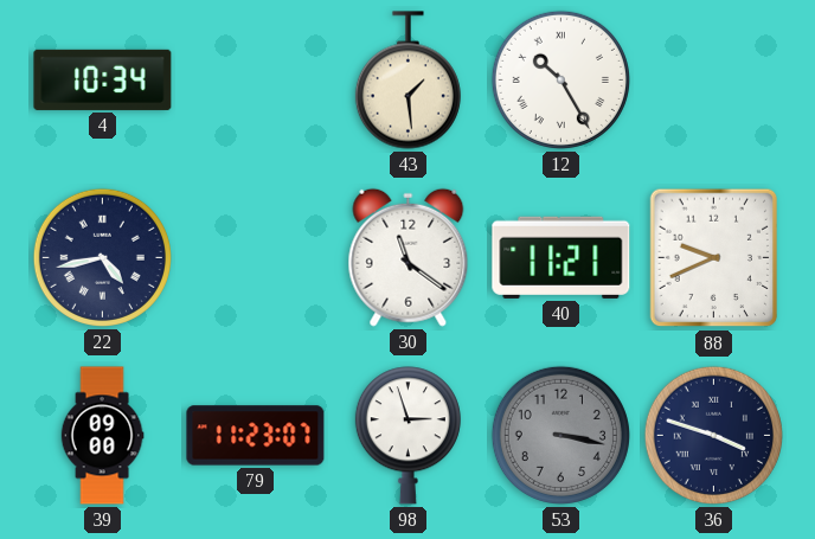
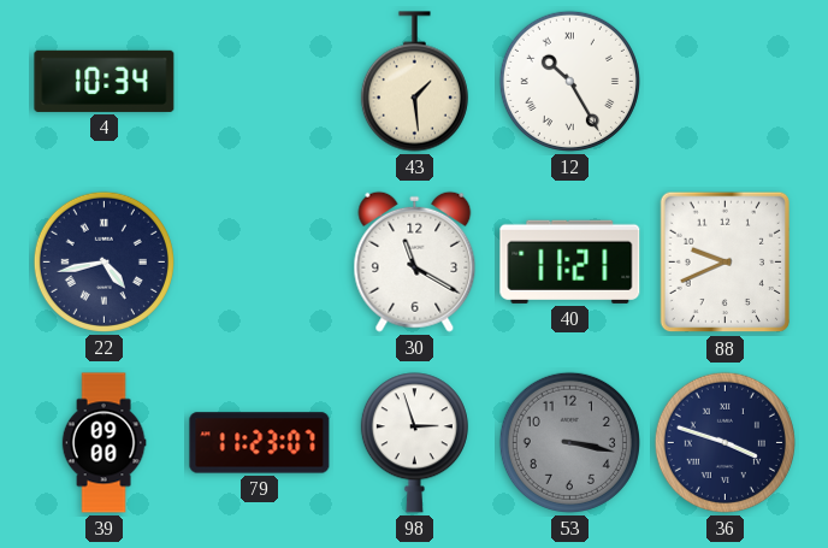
30: 11:21 -> 11:20 (415, 261)
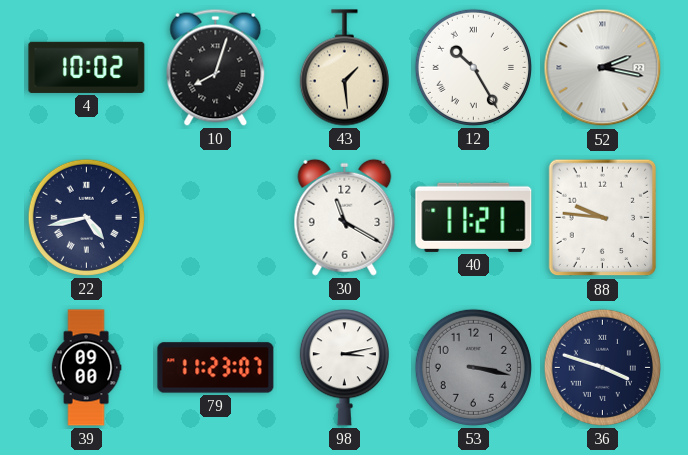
4: 10:34 -> 10:02 (87, 67)
10: none -> 8:03 (216, 67)
52: none -> 2:17 (603, 68)
88: 9:41 -> 9:46 (602, 218)
98: 2:57 -> 3:13 (344, 368)
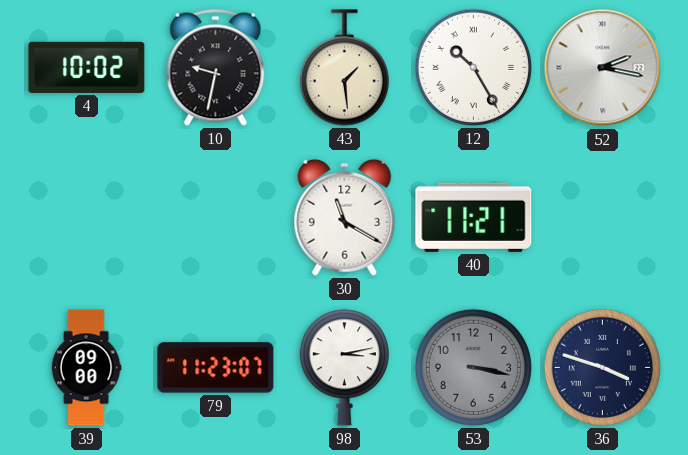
10: 8:03 -> 9:32 (216, 67)
22: 4:43 -> none (86, 217)
88: 9:46 -> none (602, 218)
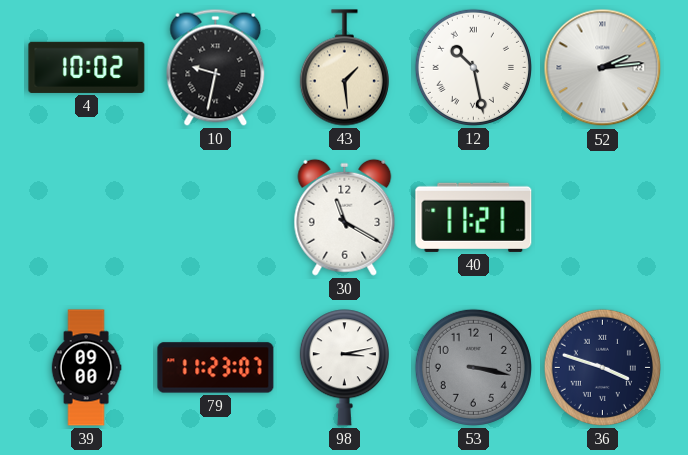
12: 10:25 -> 10:28 (473, 67)
52: 2:17 -> 2:14 (603, 68)
